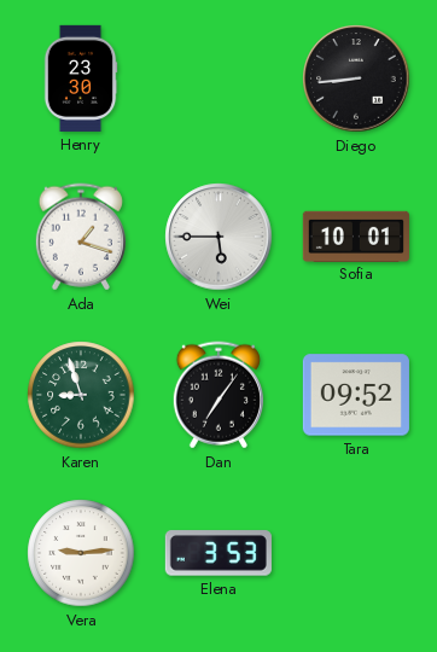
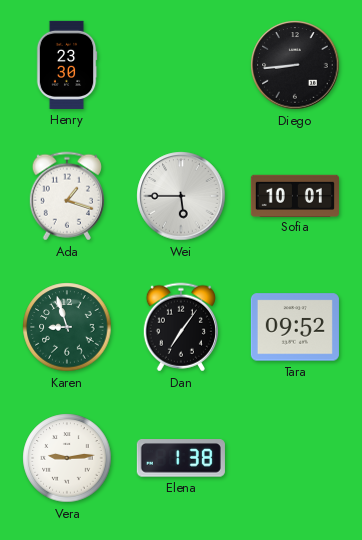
Elena: 3:53 -> 1:38 (181, 458)
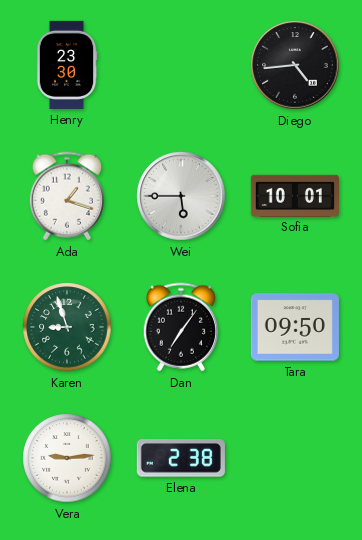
Diego: 8:44 -> 4:44 (295, 65)
Tara: 09:52 -> 09:50 (295, 327)
Elena: 1:38 -> 2:38 (181, 458)
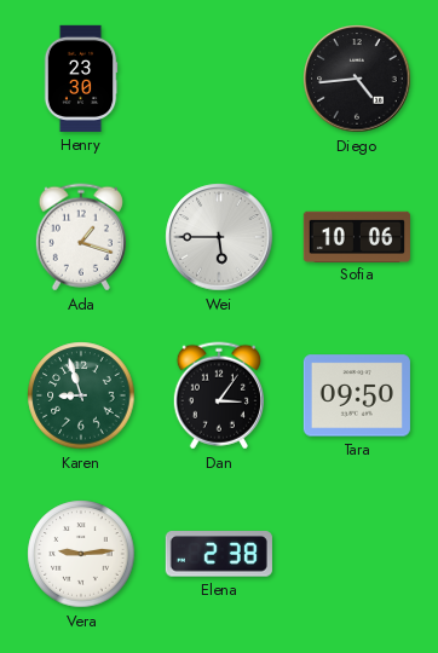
Sofia: 10:01 -> 10:06 (357, 236)
Dan: 7:06 -> 3:06 (219, 395)
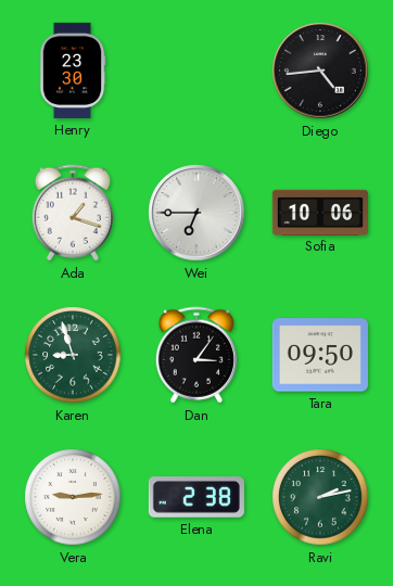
Wei: 5:45 -> 6:45 (196, 213)
Ravi: none -> 2:13 (320, 497)
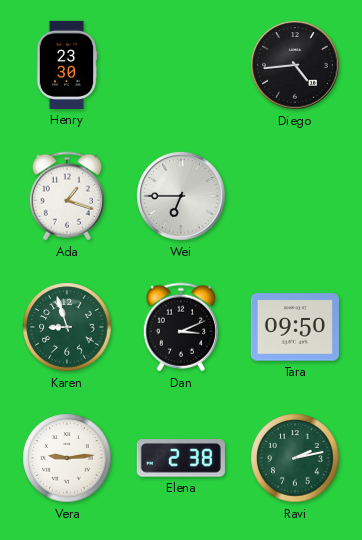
Sofia: 10:06 -> none (320, 212)
Dan: 3:06 -> 3:11 (181, 327)
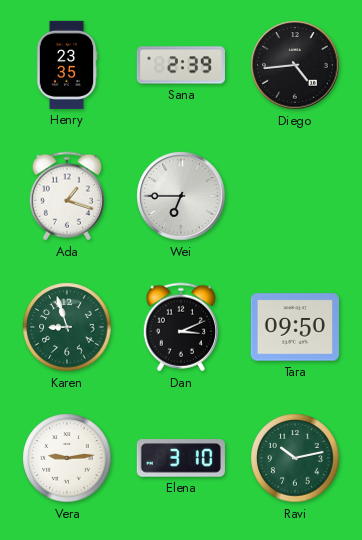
Henry: 23:30 -> 23:35 (67, 65)
Sana: none -> 2:39 (181, 65)
Elena: 2:38 -> 3:10 (181, 458)
Ravi: 2:13 -> 10:13 (295, 458)
